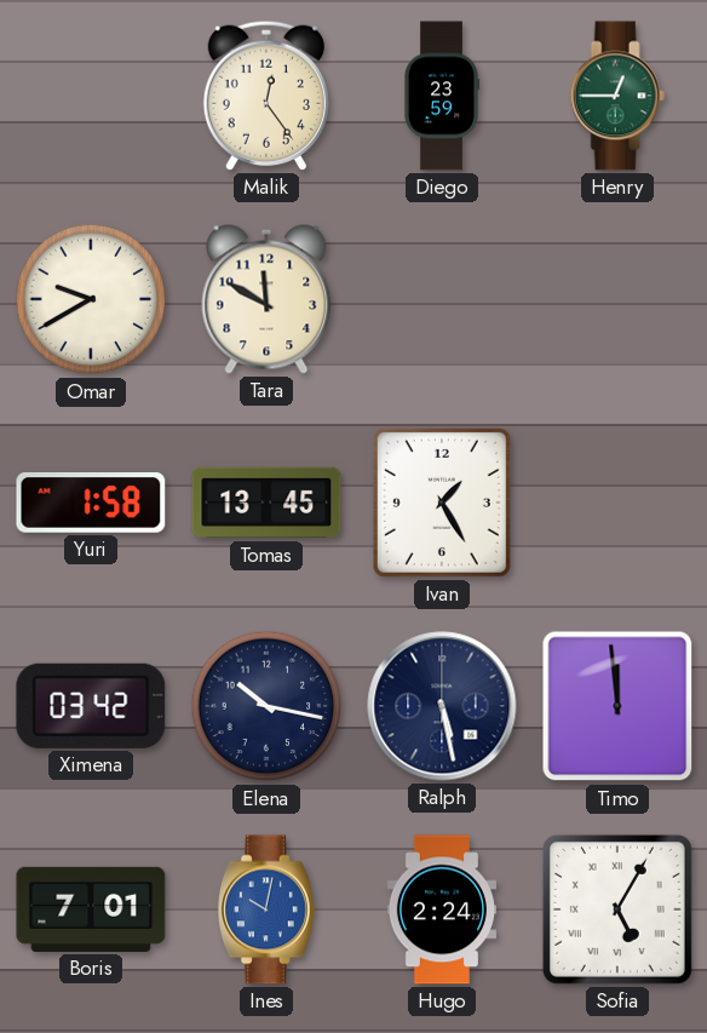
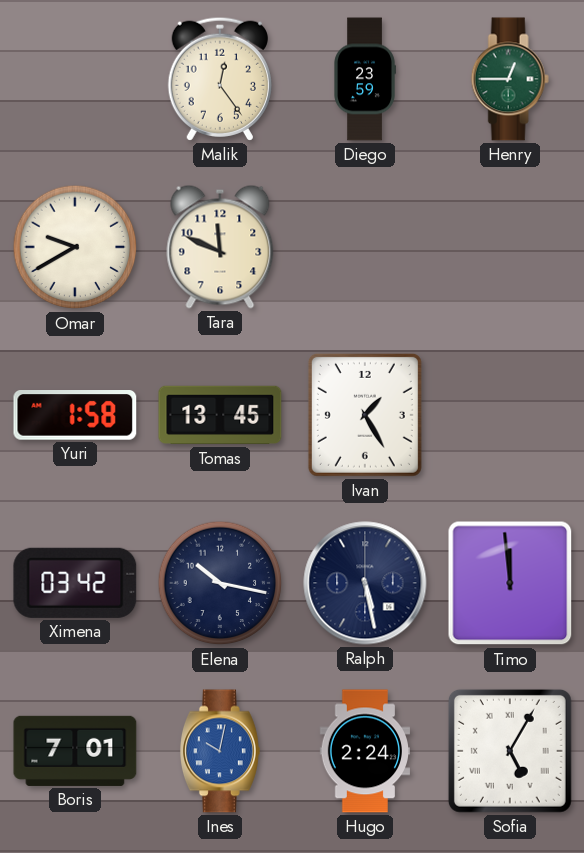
Tara: 11:50 -> 11:49 (220, 247)
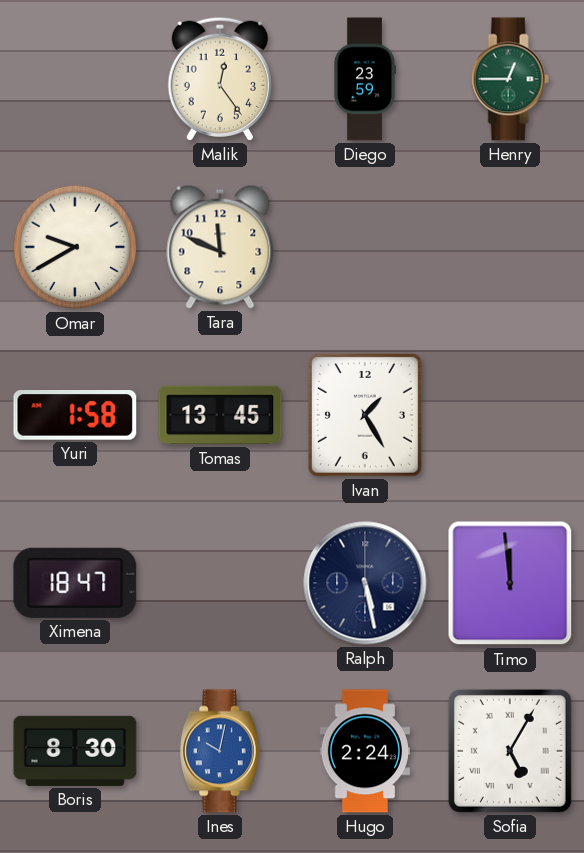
Ximena: 03:42 -> 18:47 (75, 583)
Elena: 10:17 -> none (220, 583)
Boris: 7:01 -> 8:30 (75, 751)
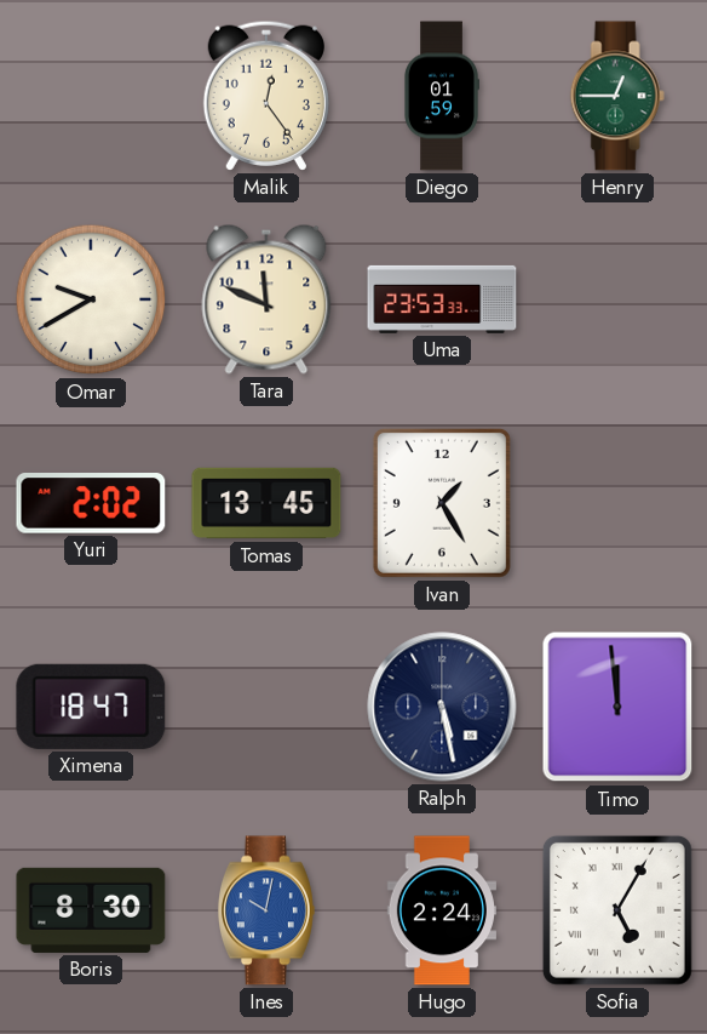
Diego: 23:59 -> 01:59 (442, 96)
Uma: none -> 23:53 (442, 299)
Yuri: 1:58 -> 2:02 (91, 503)
